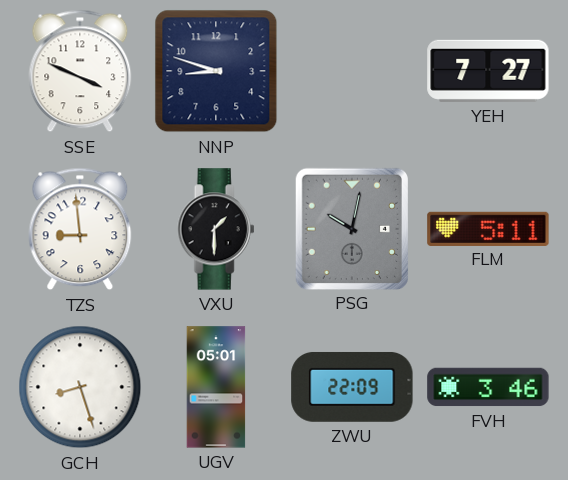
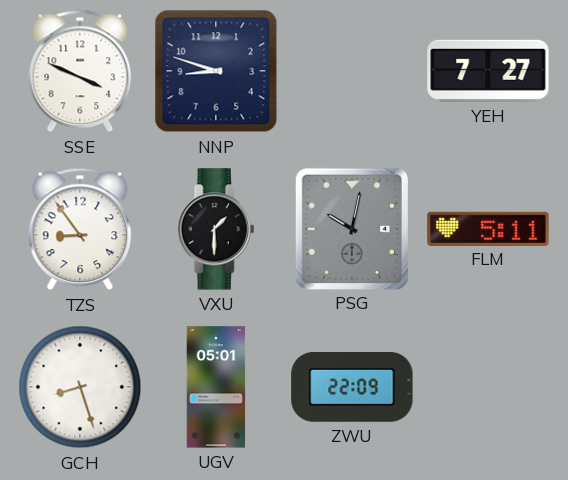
TZS: 8:59 -> 8:54 (80, 229)
FVH: 3:46 -> none (488, 387)
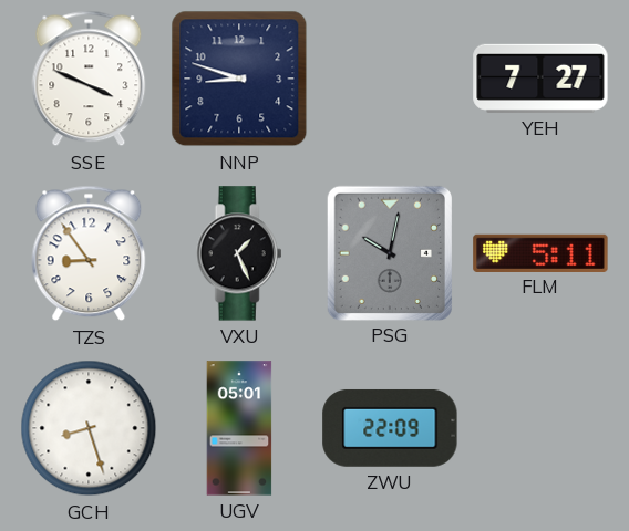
VXU: 1:30 -> 1:26 (239, 253)
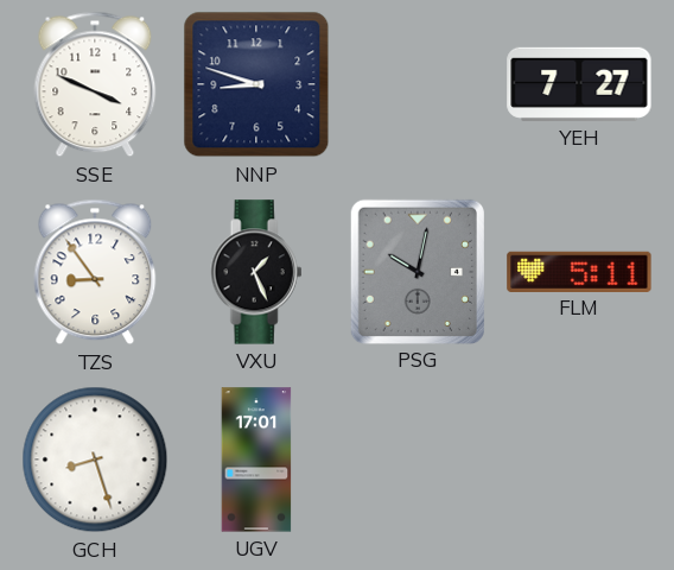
UGV: 05:01 -> 17:01 (256, 460)
ZWU: 22:09 -> none (390, 428)
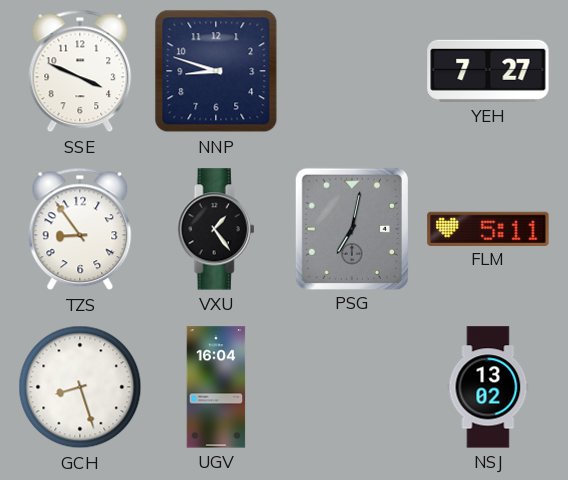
VXU: 1:26 -> 1:24 (216, 229)
PSG: 10:02 -> 7:02 (352, 228)
UGV: 17:01 -> 16:04 (216, 387)
NSJ: none -> 13:02 (488, 387)
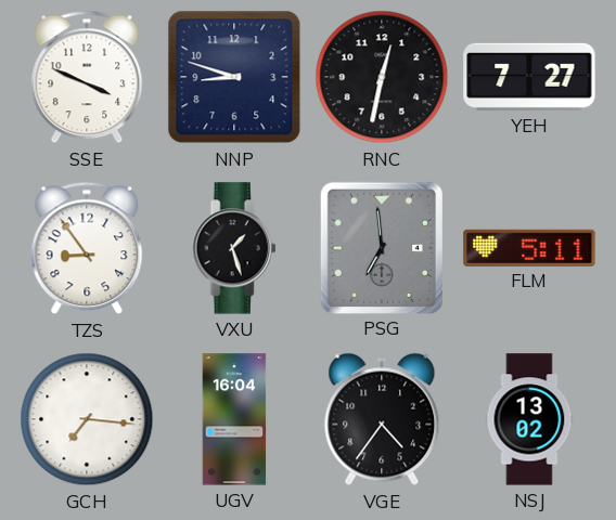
RNC: none -> 12:32 (382, 77)
VXU: 1:24 -> 1:27 (234, 248)
PSG: 7:02 -> 6:59 (382, 247)
GCH: 8:27 -> 7:16 (87, 419)
VGE: none -> 4:36 (382, 419)
